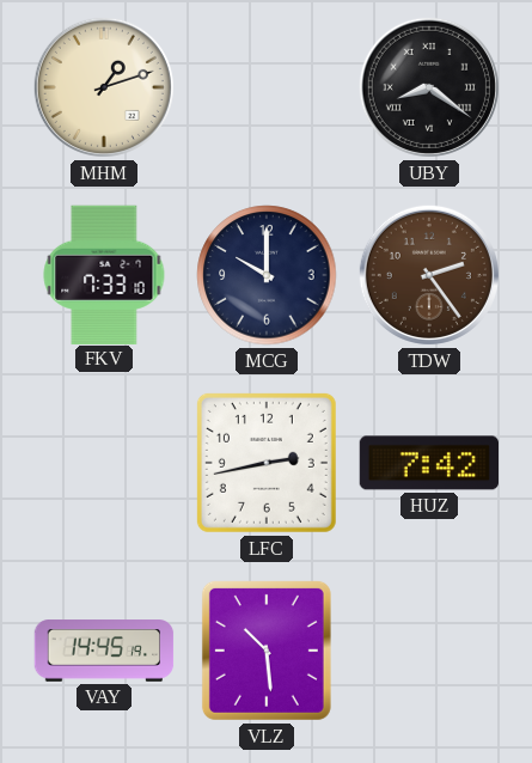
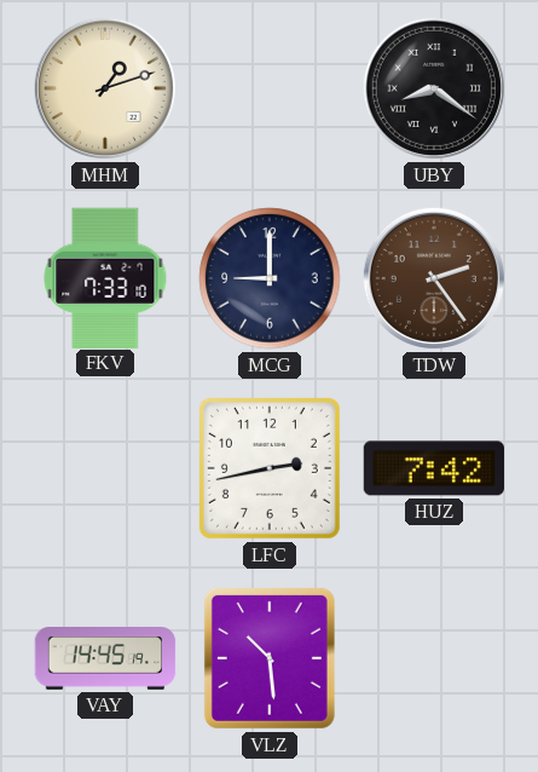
MCG: 10:00 -> 9:00 (270, 278)
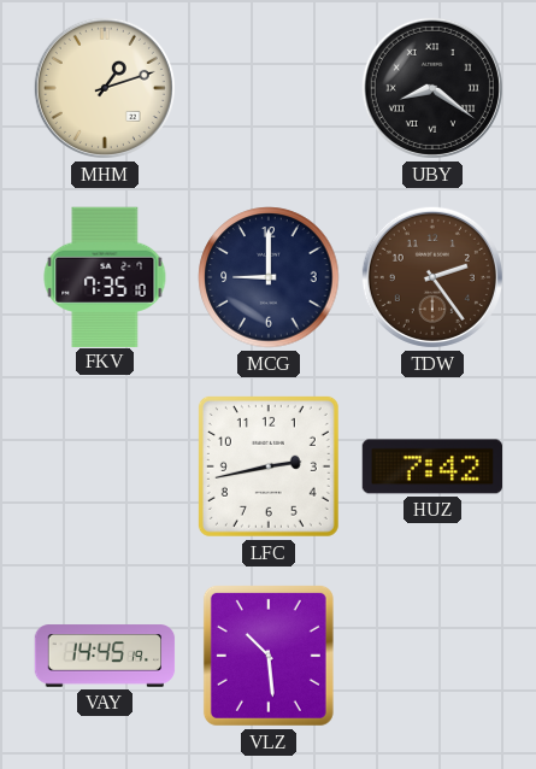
FKV: 7:33 -> 7:35 (105, 276)
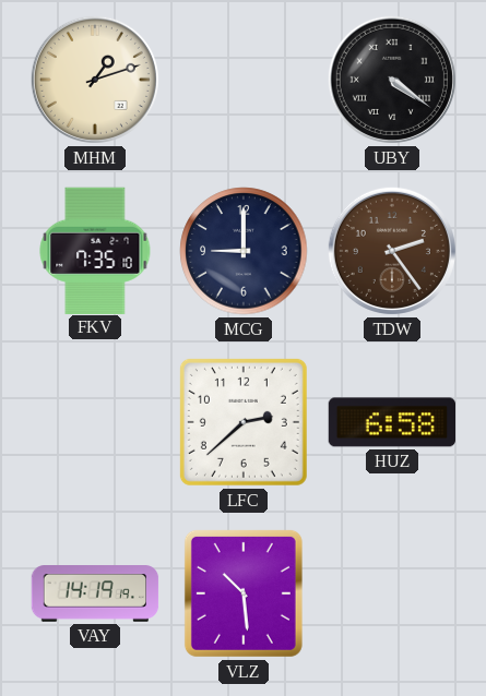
UBY: 8:21 -> 4:21 (392, 80)
LFC: 2:43 -> 2:38 (244, 422)
HUZ: 7:42 -> 6:58 (391, 422)
VAY: 14:45 -> 14:19 (95, 593)
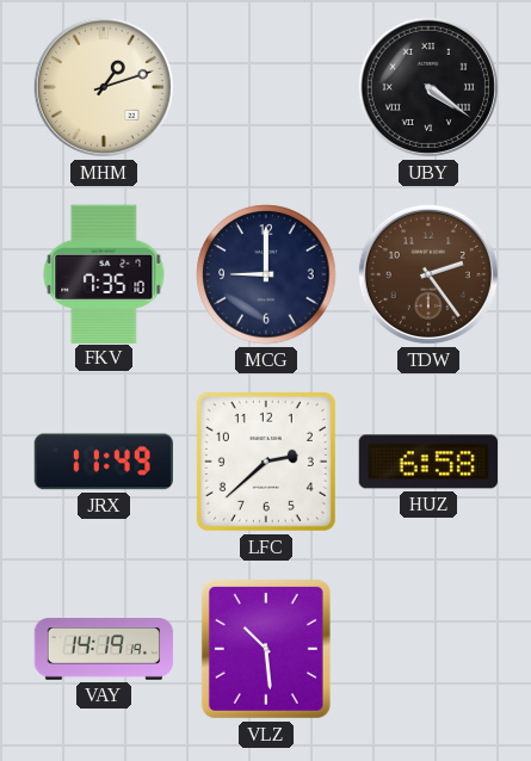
JRX: none -> 11:49 (103, 462)
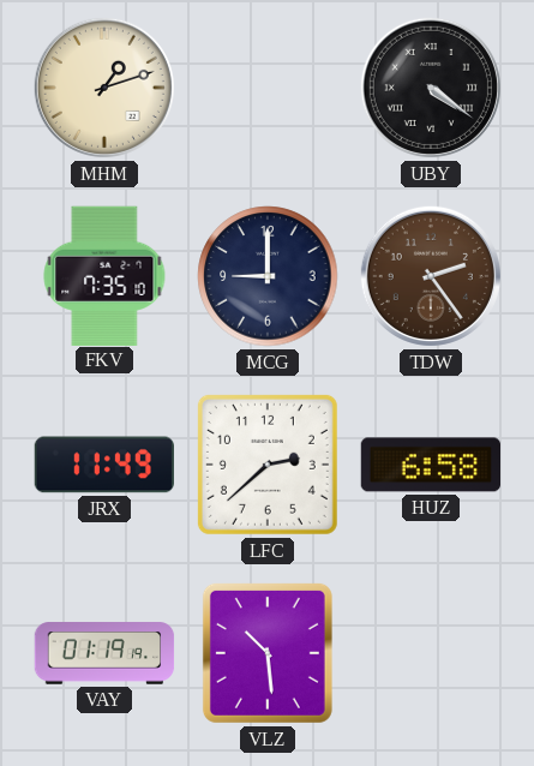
VAY: 14:19 -> 01:19 (104, 653)
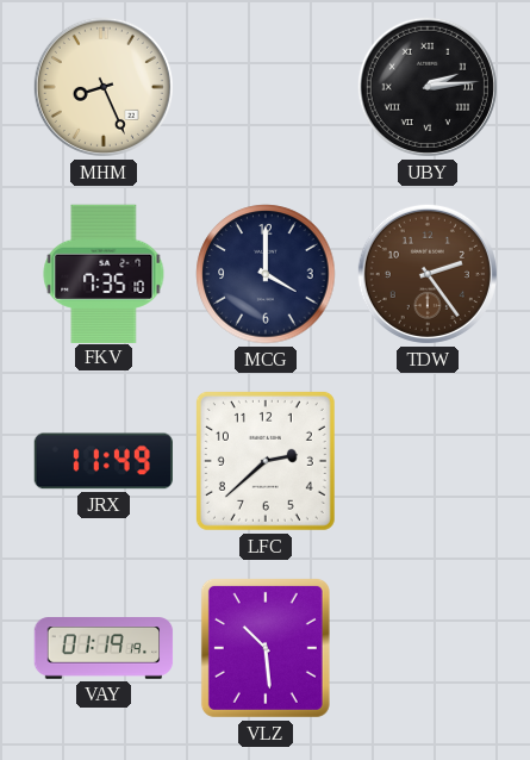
MHM: 1:12 -> 8:26 (104, 87)
UBY: 4:21 -> 2:14 (428, 87)
MCG: 9:00 -> 4:00 (266, 274)
HUZ: 6:58 -> none (430, 465)
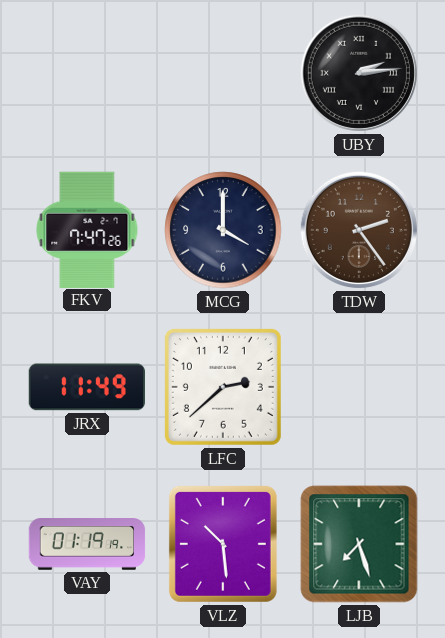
MHM: 8:26 -> none (104, 87)
FKV: 7:35 -> 7:47 (87, 229)
LJB: none -> 7:27 (359, 544)
